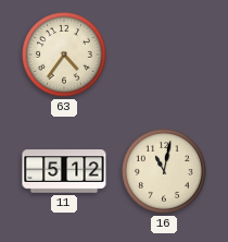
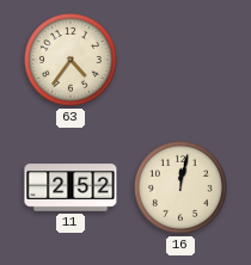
11: 5:12 -> 2:52 (71, 187)
16: 11:02 -> 12:02 (182, 189)
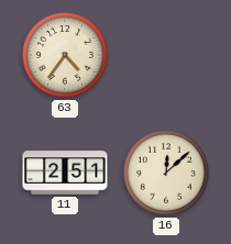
11: 2:52 -> 2:51 (65, 173)
16: 12:02 -> 12:08 (167, 174)
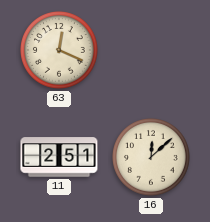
63: 4:36 -> 12:19 (60, 51)
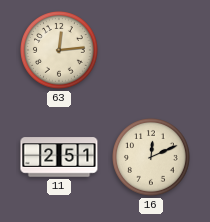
63: 12:19 -> 12:14 (60, 51)
16: 12:08 -> 12:11 (152, 158)
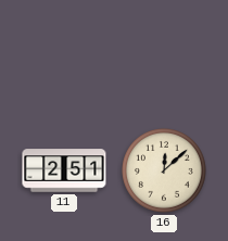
63: 12:14 -> none (60, 51)
16: 12:11 -> 12:08 (165, 172)
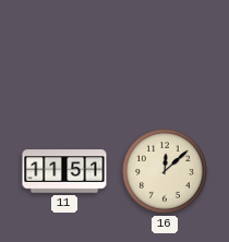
11: 2:51 -> 11:51 (64, 171)
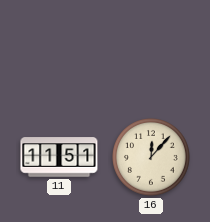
16: 12:08 -> 12:07 (152, 158)
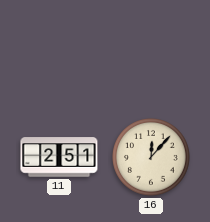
11: 11:51 -> 2:51 (59, 157)
